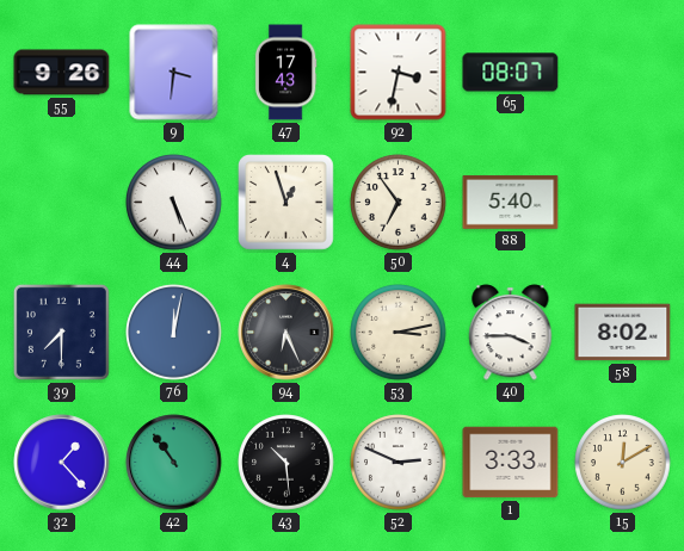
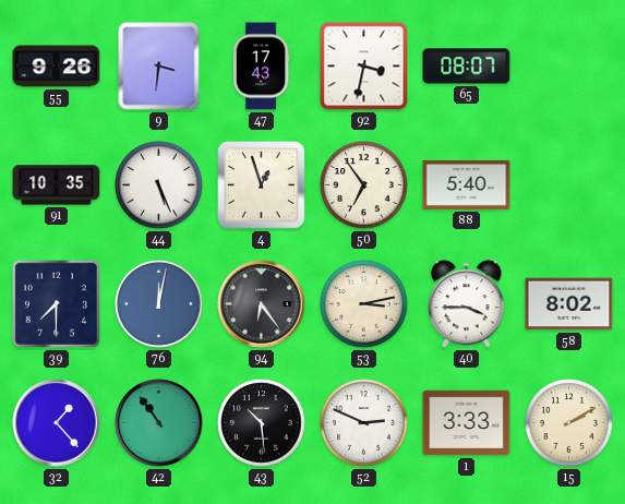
91: none -> 10:35 (57, 185)
94: 6:26 -> 6:24 (262, 304)
15: 12:10 -> 2:10 (569, 423)
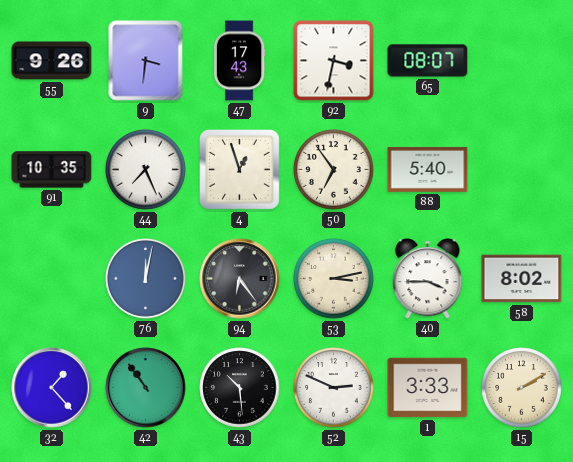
44: 5:26 -> 7:26 (146, 170)
39: 7:30 -> none (56, 303)
